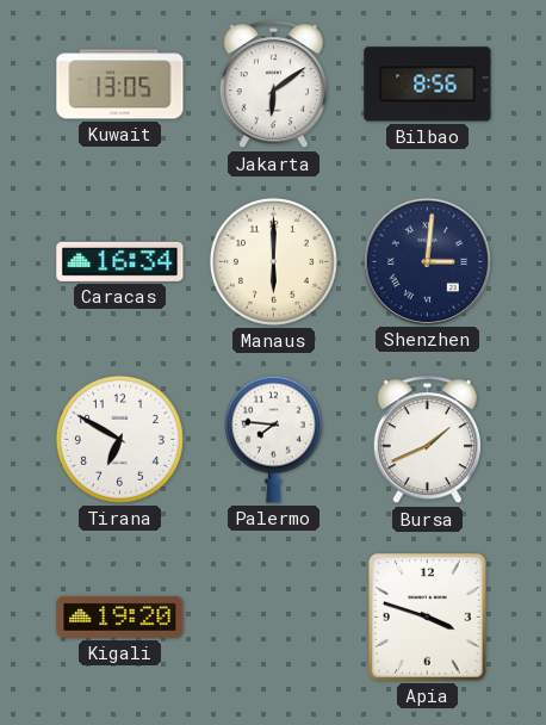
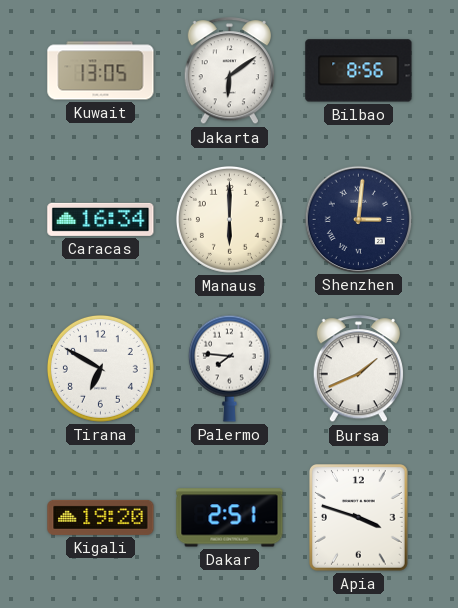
Dakar: none -> 2:51 (230, 518)
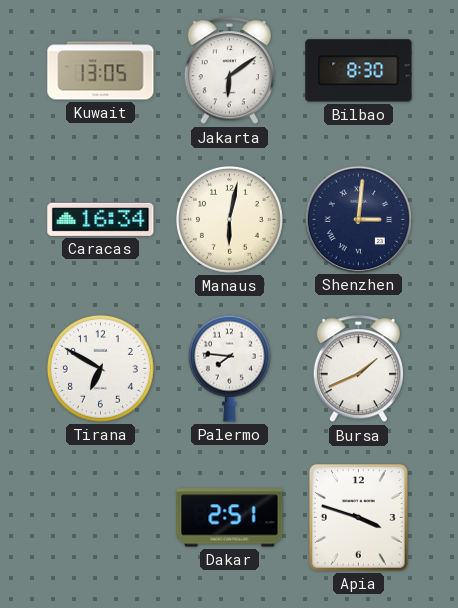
Bilbao: 8:56 -> 8:30 (359, 71)
Manaus: 6:00 -> 6:02 (229, 219)
Kigali: 19:20 -> none (101, 517)
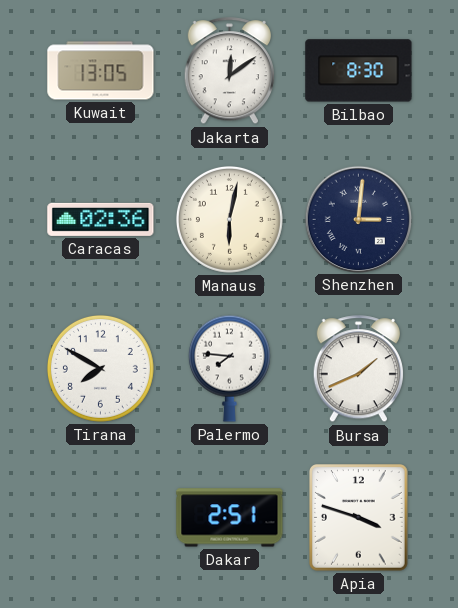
Jakarta: 6:09 -> 12:09 (229, 71)
Caracas: 16:34 -> 02:36 (101, 219)
Tirana: 6:50 -> 7:50 (100, 368)
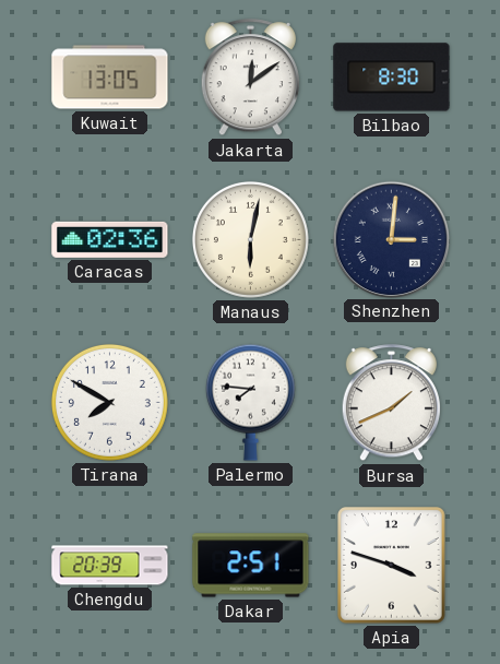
Chengdu: none -> 20:39 (110, 566)
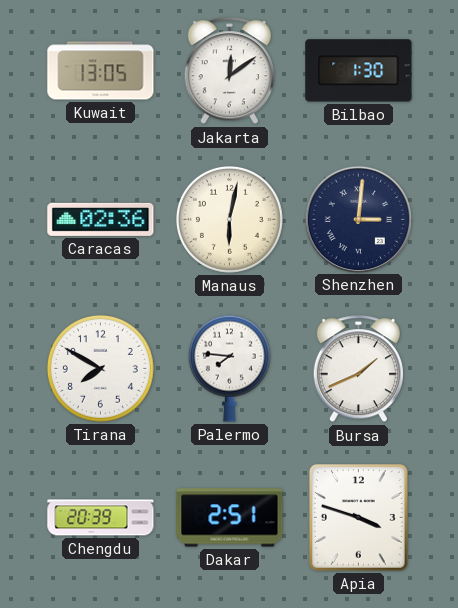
Bilbao: 8:30 -> 1:30 (359, 71)
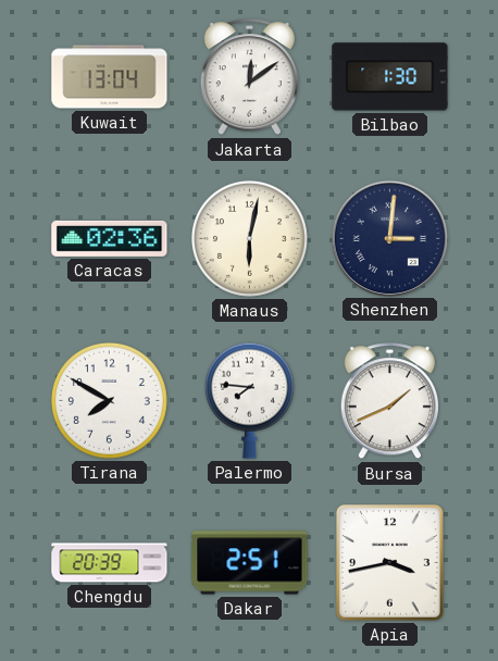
Kuwait: 13:05 -> 13:04 (110, 77)
Apia: 3:48 -> 3:43 (390, 563)
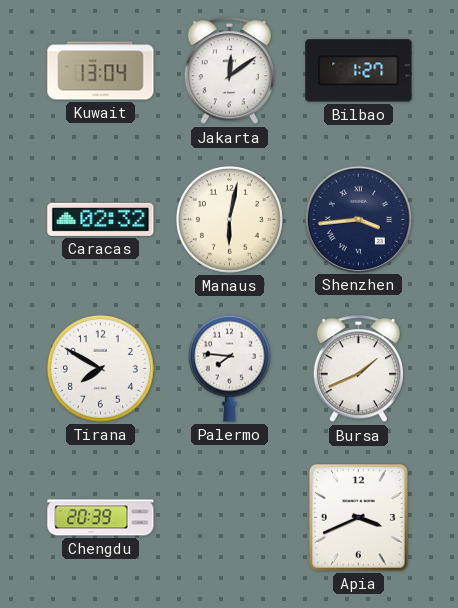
Bilbao: 1:30 -> 1:27 (359, 71)
Caracas: 02:36 -> 02:32 (101, 219)
Shenzhen: 3:01 -> 3:44 (358, 219)
Dakar: 2:51 -> none (250, 563)
Apia: 3:43 -> 3:41 (359, 518)
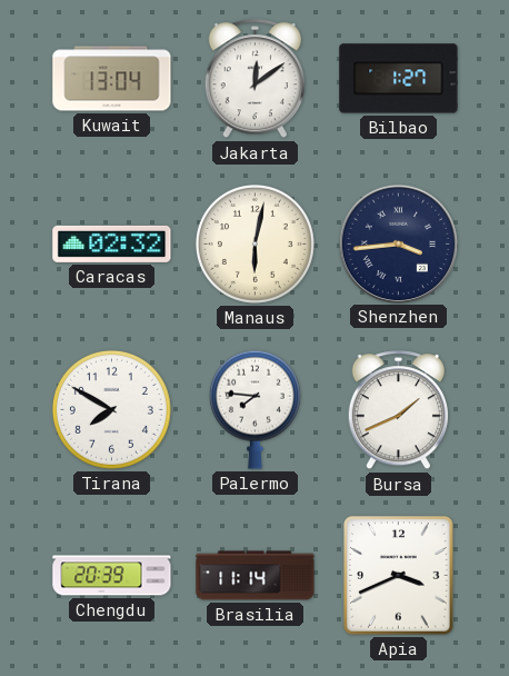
Brasilia: none -> 11:14 (256, 576)
